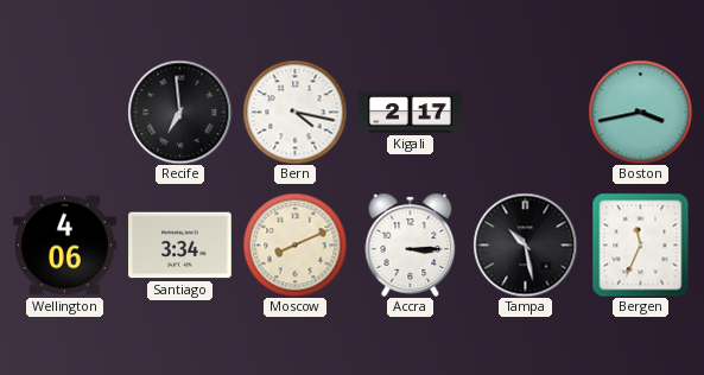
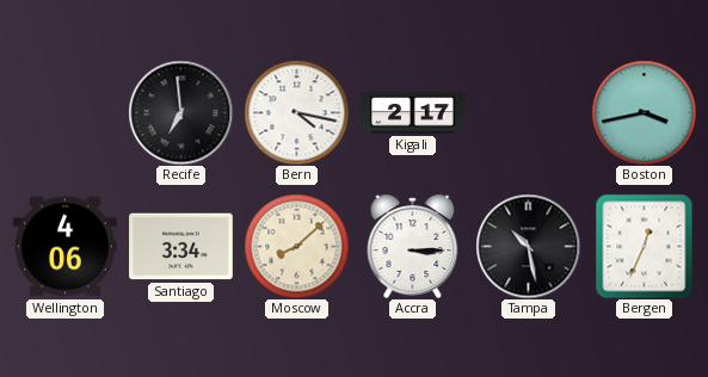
Moscow: 8:11 -> 8:08 (296, 246)
Bergen: 11:34 -> 12:34 (645, 246)
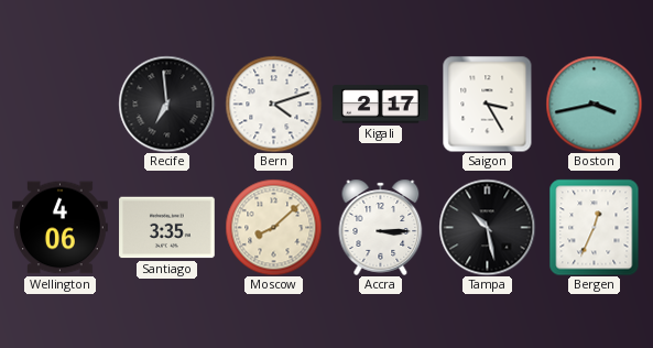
Bern: 4:17 -> 4:12 (273, 104)
Saigon: none -> 3:25 (488, 104)
Santiago: 3:34 -> 3:35 (167, 228)
